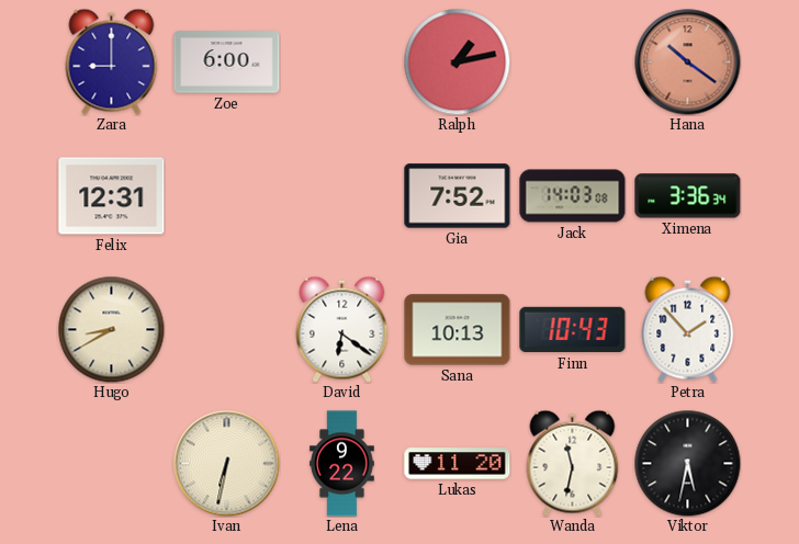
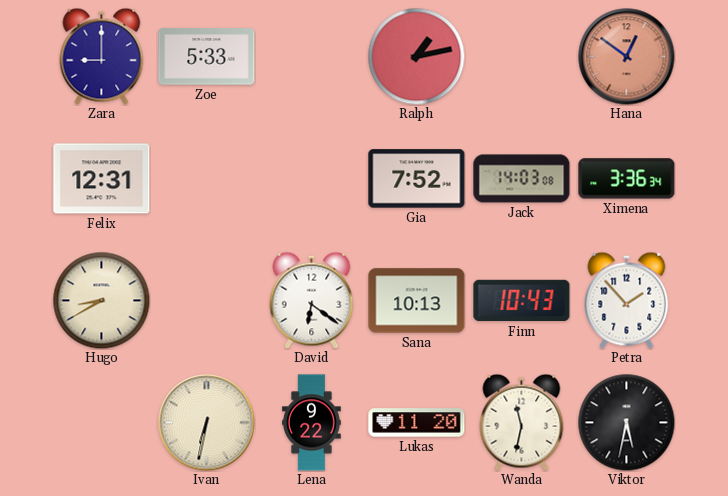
Zoe: 6:00 -> 5:33 (207, 57)
Hana: 10:21 -> 12:51 (627, 57)
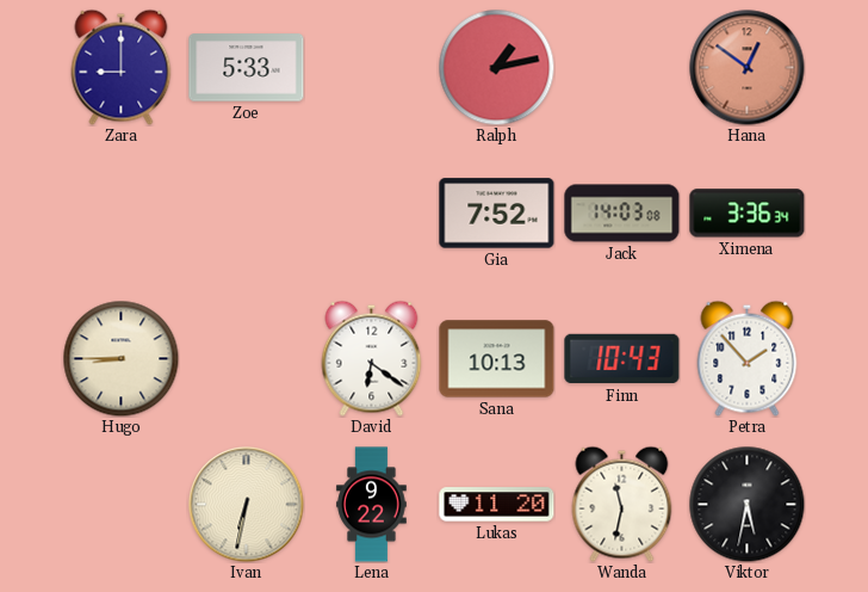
Felix: 12:31 -> none (102, 179)
Hugo: 8:40 -> 8:45 (120, 358)
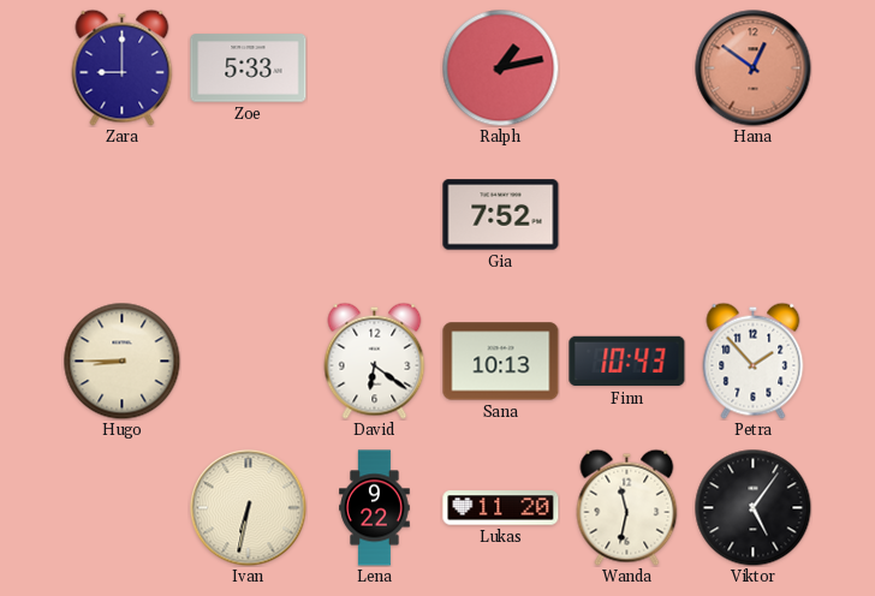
Jack: 14:03 -> none (622, 214)
Ximena: 3:36 -> none (748, 214)
Viktor: 5:32 -> 5:06 (752, 507)
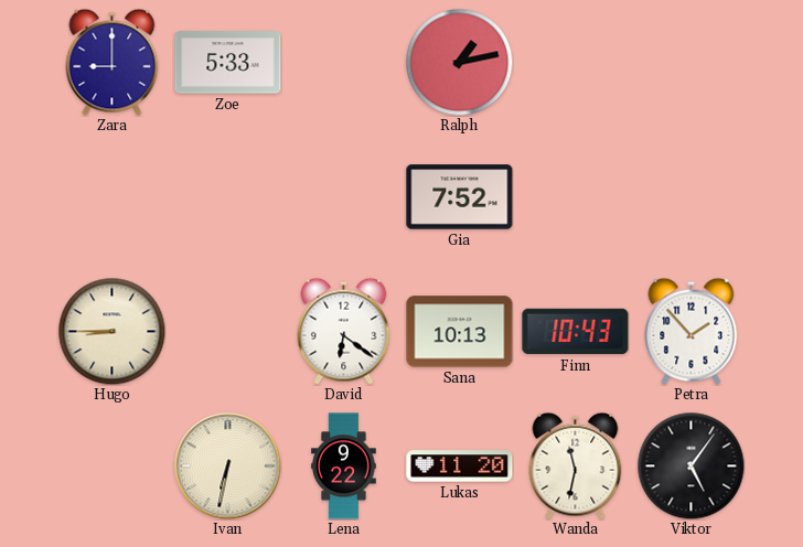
Hana: 12:51 -> none (754, 68)
